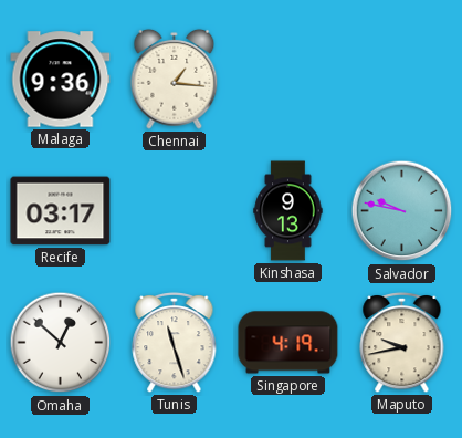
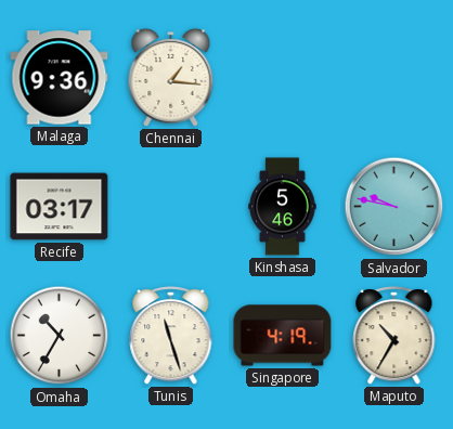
Kinshasa: 9:13 -> 5:46 (283, 207)
Omaha: 12:52 -> 10:35 (60, 336)
Maputo: 9:43 -> 10:35 (394, 335)
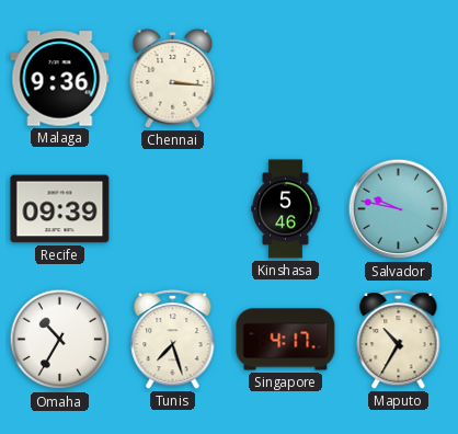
Chennai: 1:16 -> 3:16 (173, 78)
Recife: 03:17 -> 09:39 (60, 209)
Tunis: 11:27 -> 7:27 (173, 339)
Singapore: 4:19 -> 4:17 (286, 340)
